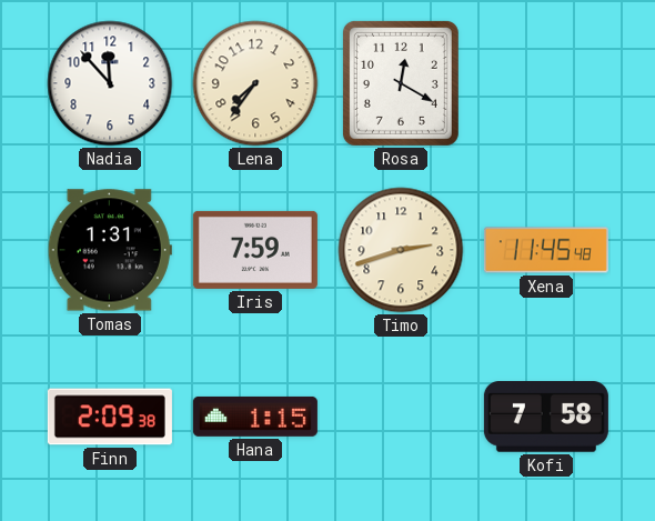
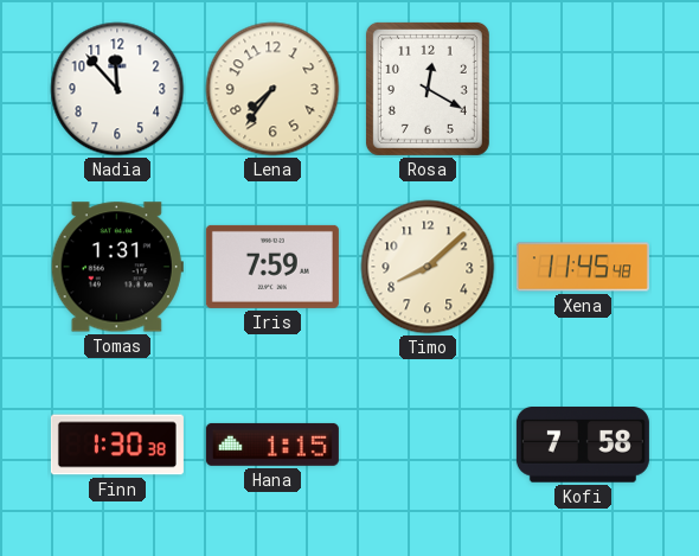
Timo: 2:42 -> 8:08 (428, 267)
Finn: 2:09 -> 1:30 (117, 445)
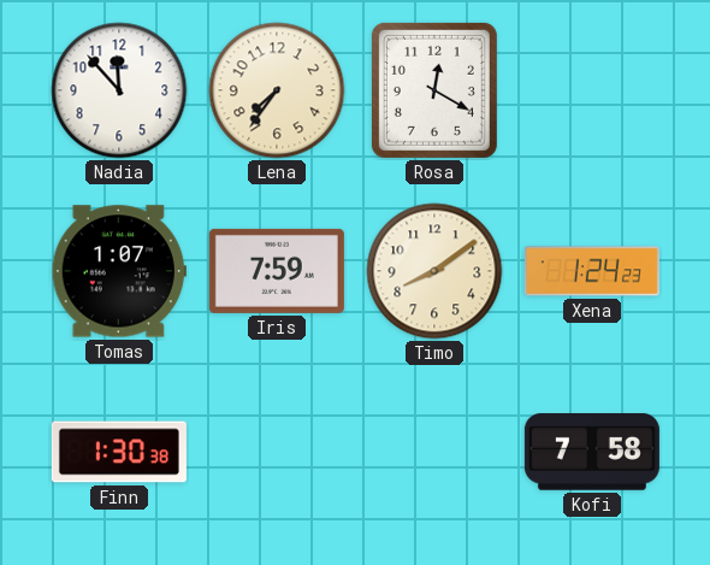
Tomas: 1:31 -> 1:07 (119, 271)
Timo: 8:08 -> 8:09 (434, 271)
Xena: 11:45 -> 1:24 (592, 271)
Hana: 1:15 -> none (272, 445)
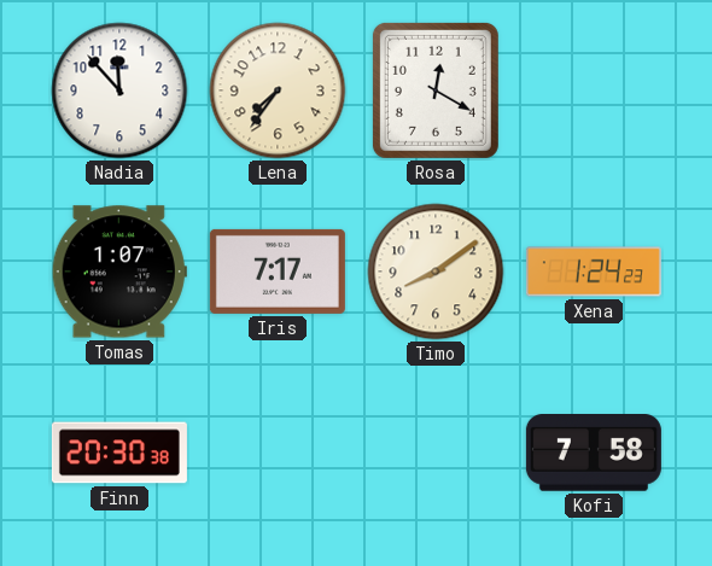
Iris: 7:59 -> 7:17 (278, 272)
Finn: 1:30 -> 20:30 (119, 453)
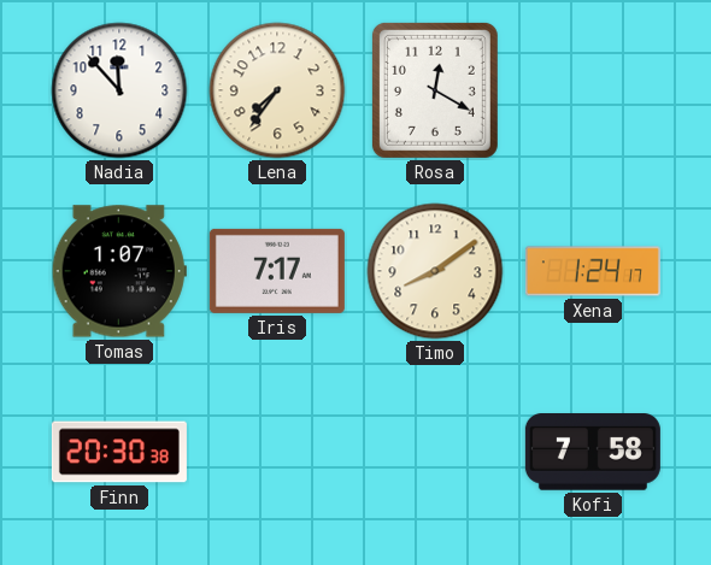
Xena: 1:24:23 -> 1:24:17 (593, 271)
